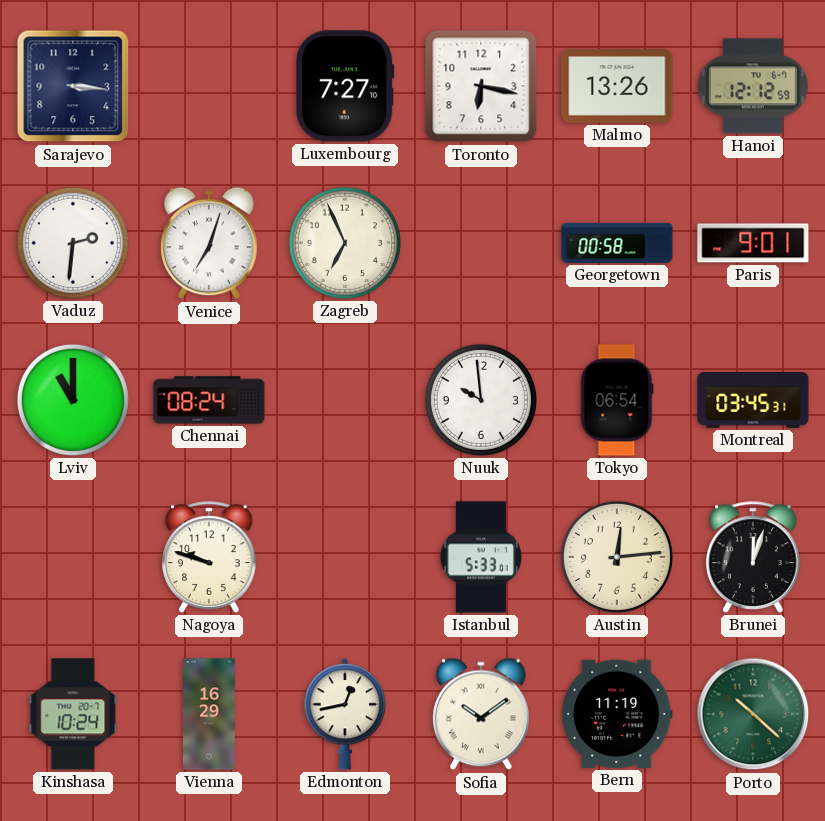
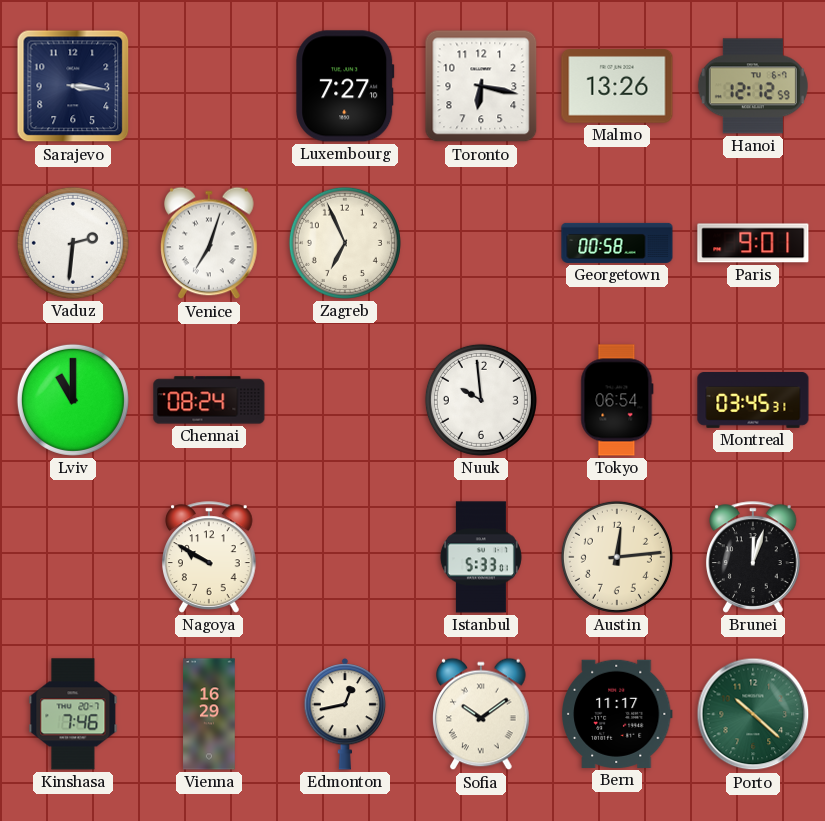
Nagoya: 9:48 -> 9:50 (209, 557)
Kinshasa: 10:24 -> 7:46 (73, 714)
Bern: 11:19 -> 11:17 (617, 714)
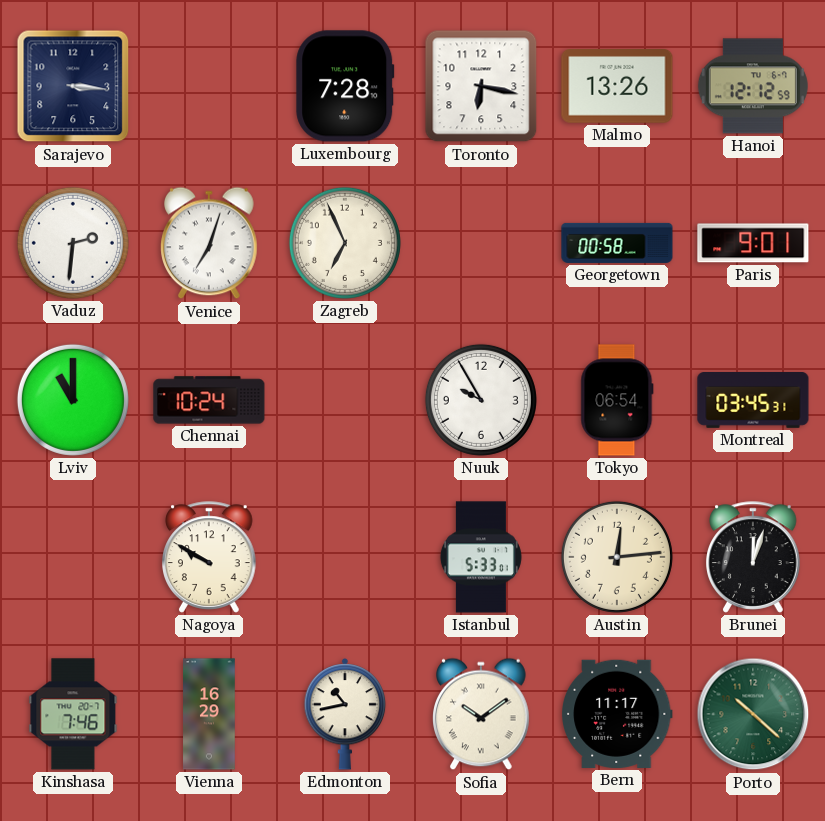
Luxembourg: 7:27 -> 7:28 (345, 86)
Chennai: 08:24 -> 10:24 (209, 400)
Nuuk: 9:59 -> 9:55 (481, 400)
Edmonton: 12:43 -> 10:43 (345, 715)
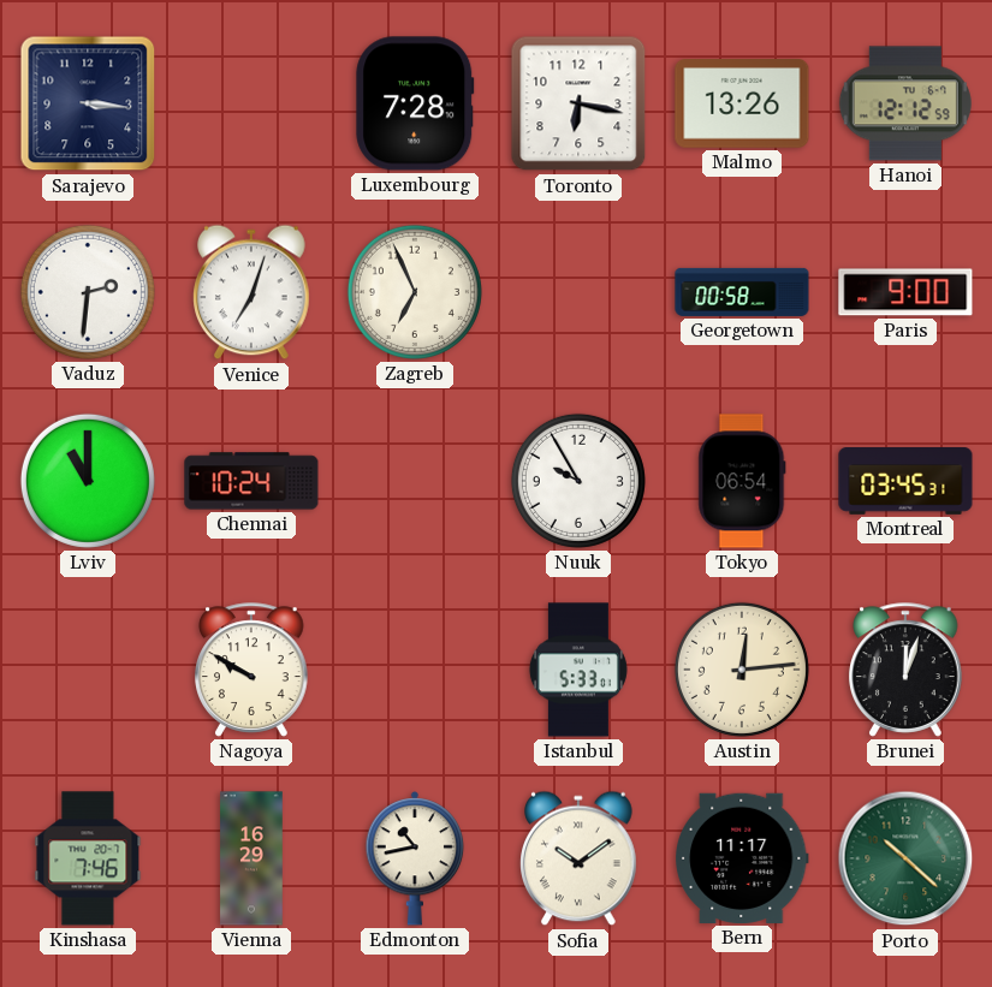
Paris: 9:01 -> 9:00 (905, 292)
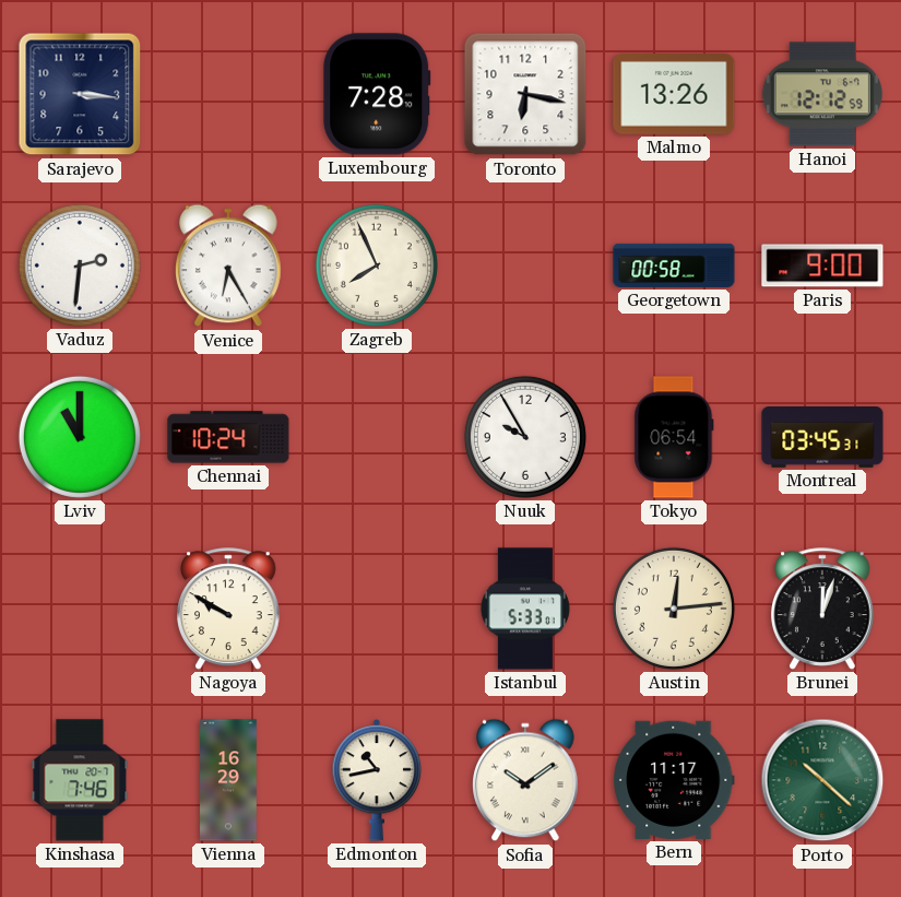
Venice: 7:03 -> 6:25 (228, 265)
Zagreb: 6:56 -> 7:56 (377, 265)
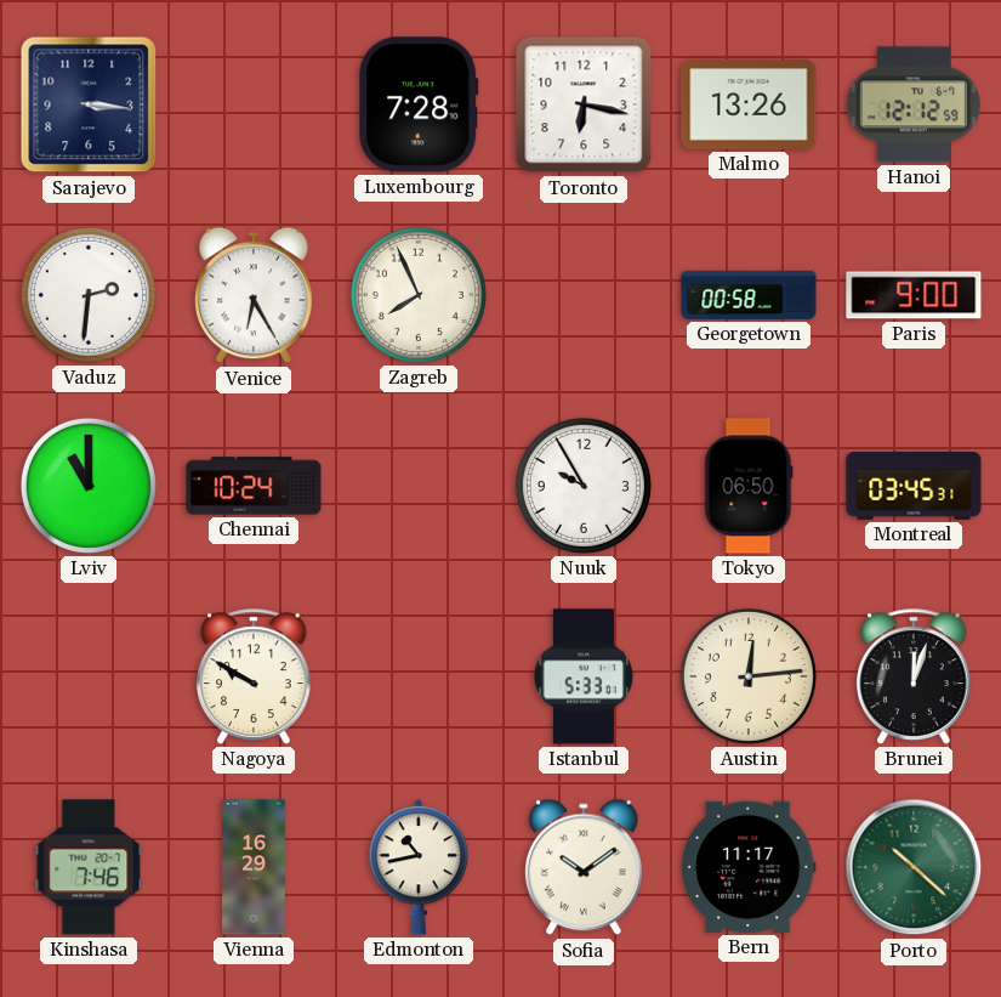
Tokyo: 06:54 -> 06:50 (749, 486)
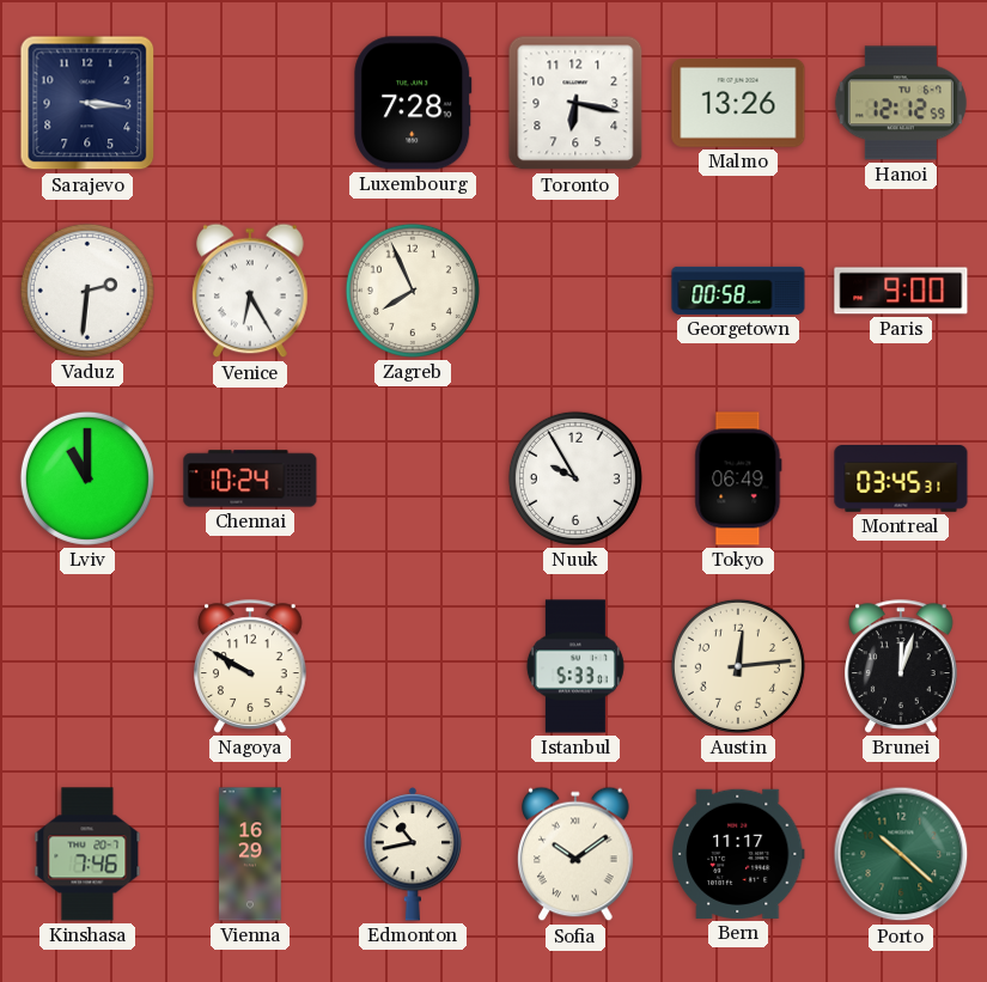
Tokyo: 06:50 -> 06:49 (738, 478)
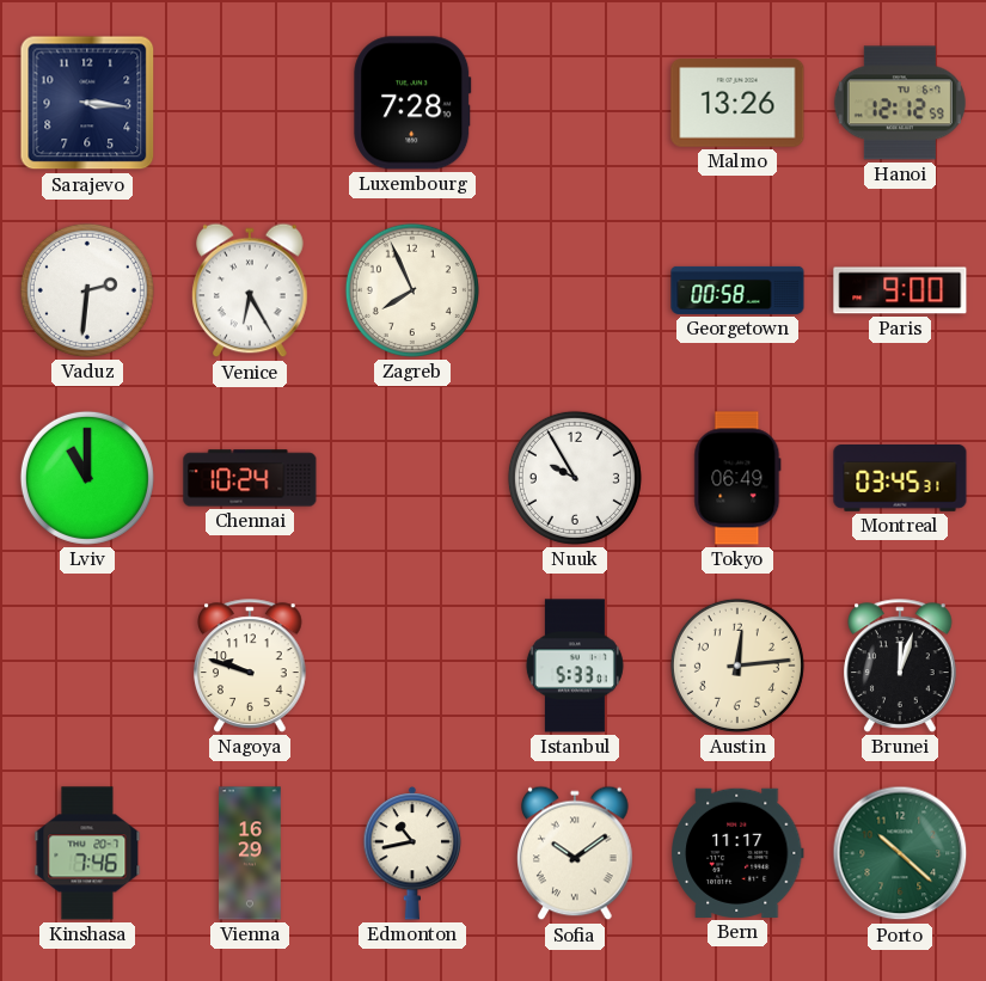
Toronto: 6:17 -> none (575, 103)
Nagoya: 9:50 -> 9:48 (250, 666)
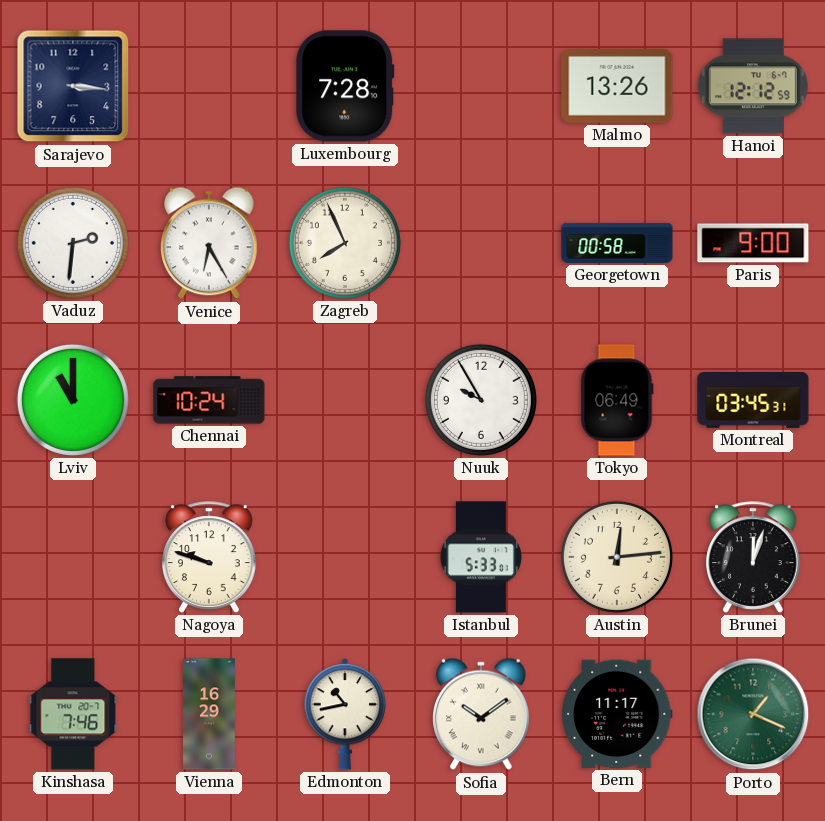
Porto: 10:22 -> 1:19 (753, 714)
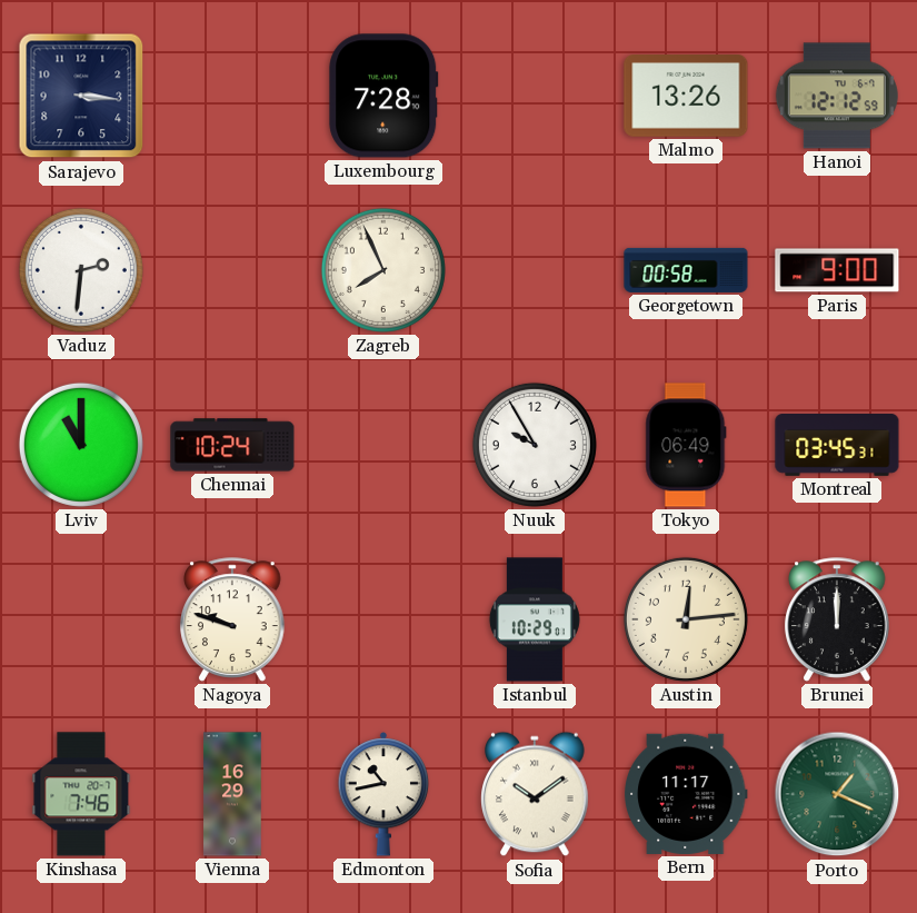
Venice: 6:25 -> none (209, 243)
Istanbul: 5:33 -> 10:29 (535, 619)
Brunei: 12:03 -> 12:00 (837, 619)
